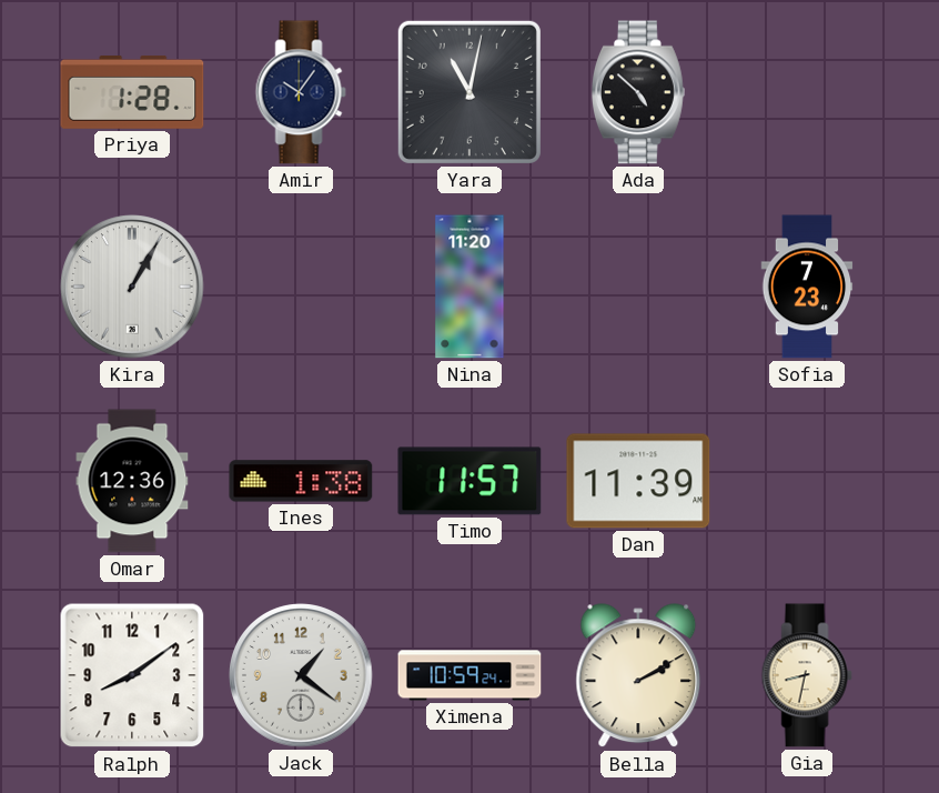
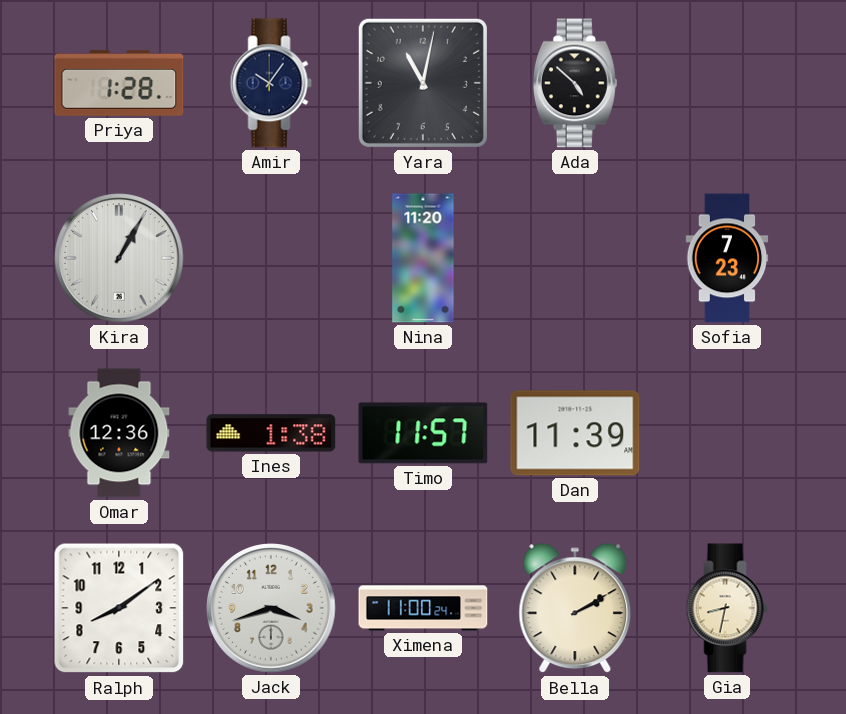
Jack: 1:21 -> 3:42 (271, 608)
Ximena: 10:59 -> 11:00 (423, 608)
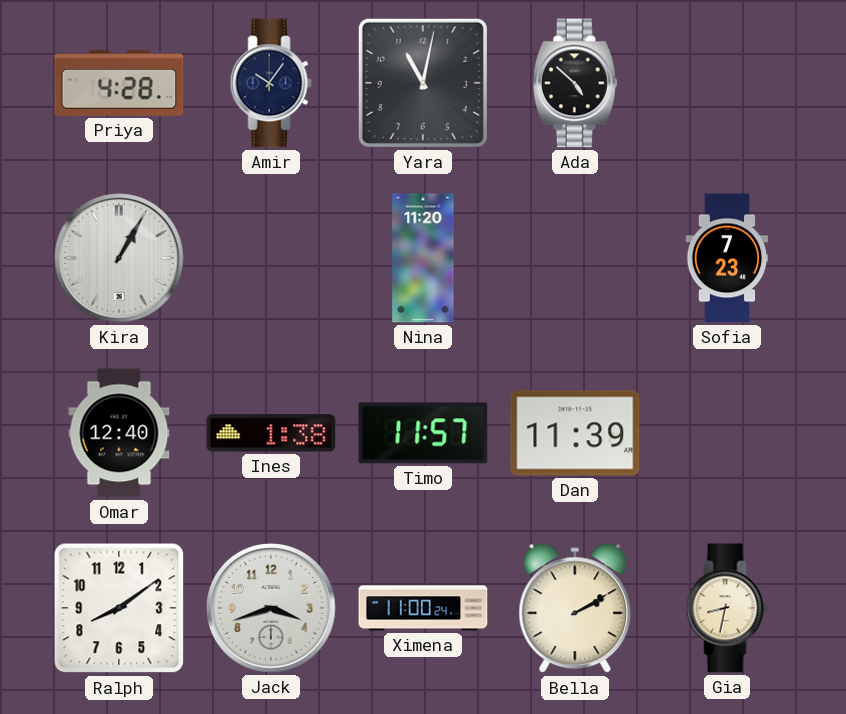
Priya: 1:28 -> 4:28 (119, 83)
Omar: 12:36 -> 12:40 (119, 433)
